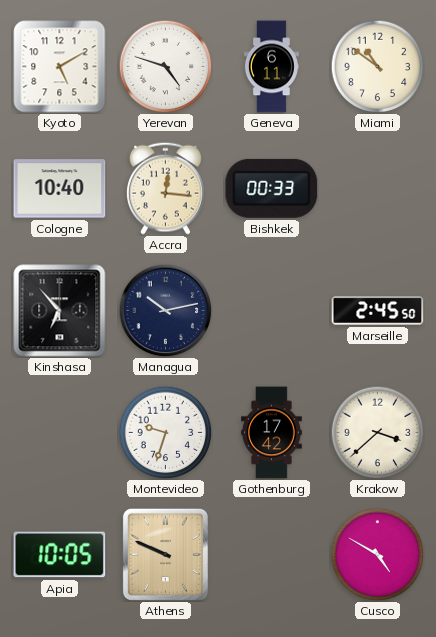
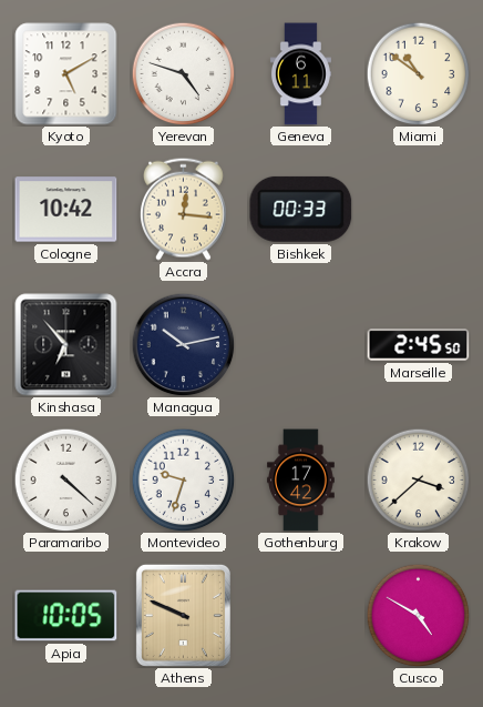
Cologne: 10:40 -> 10:42 (66, 210)
Paramaribo: none -> 4:22 (65, 479)
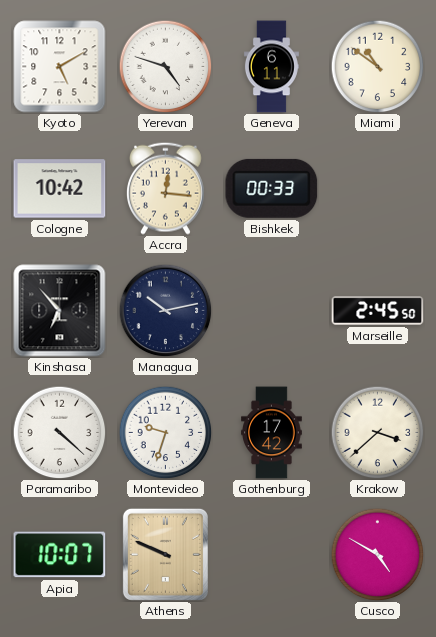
Apia: 10:05 -> 10:07 (60, 555)
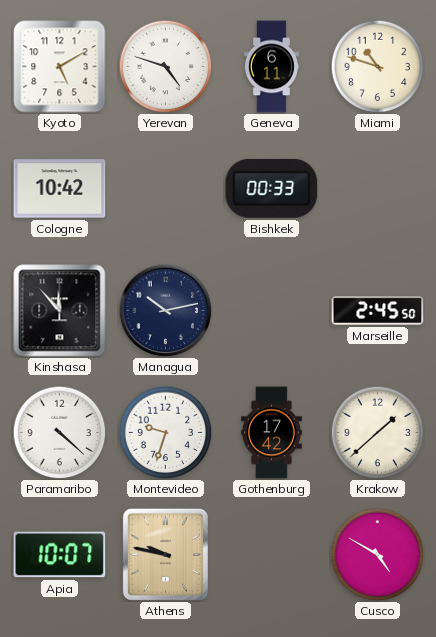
Miami: 10:51 -> 10:48 (377, 66)
Accra: 12:16 -> none (165, 188)
Kinshasa: 6:53 -> 11:53 (60, 311)
Krakow: 3:38 -> 1:38 (377, 432)
Athens: 9:49 -> 9:47 (165, 554)
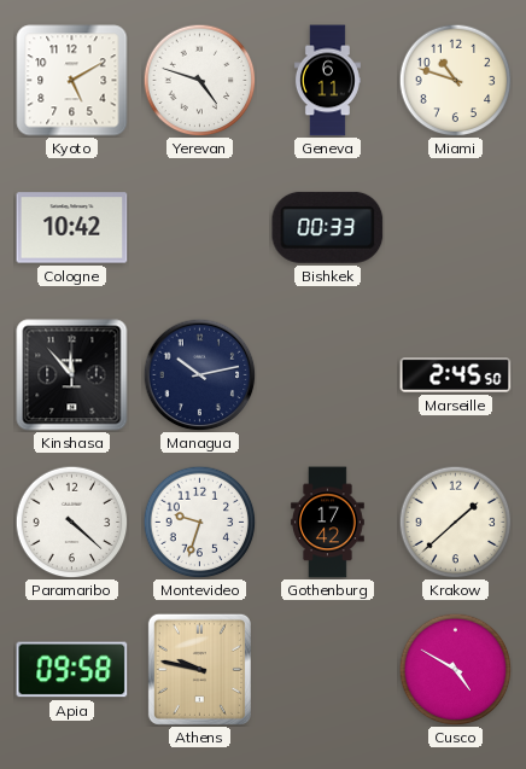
Apia: 10:07 -> 09:58 (72, 670)
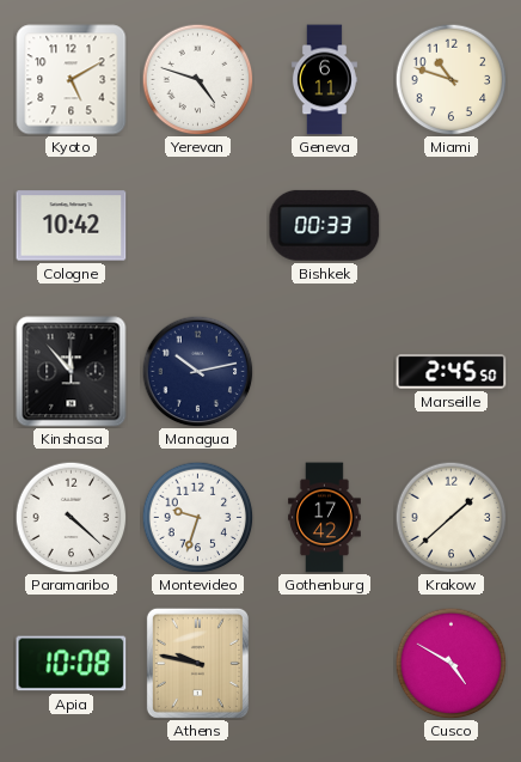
Apia: 09:58 -> 10:08 (72, 664)
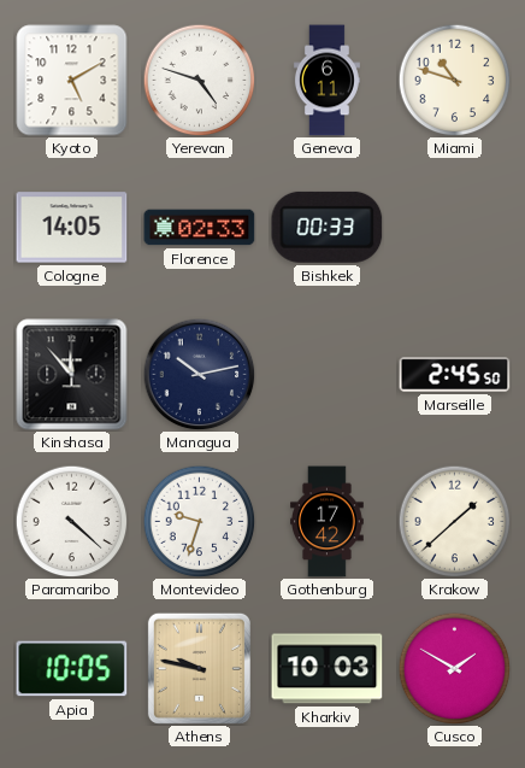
Cologne: 10:42 -> 14:05 (72, 228)
Florence: none -> 02:33 (200, 228)
Apia: 10:08 -> 10:05 (72, 669)
Kharkiv: none -> 10:03 (328, 669)
Cusco: 4:50 -> 1:50 (454, 668)
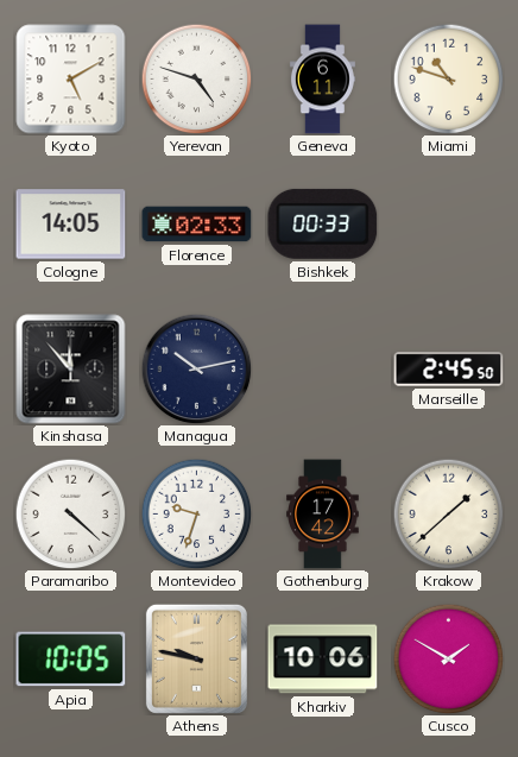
Kharkiv: 10:03 -> 10:06 (323, 660)
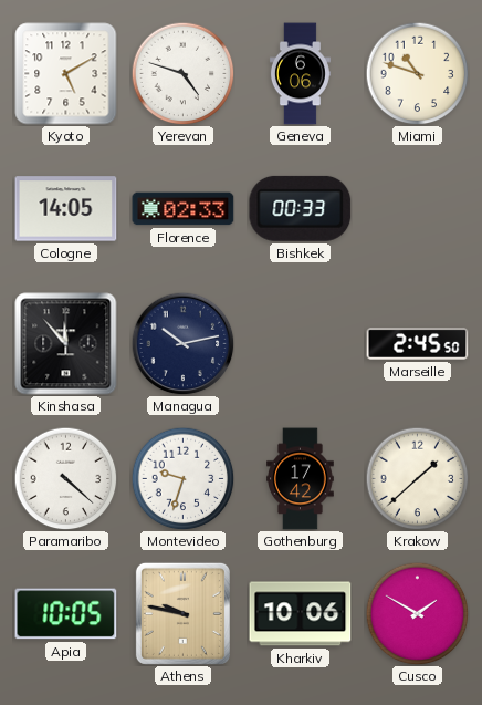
Geneva: 6:11 -> 6:06 (300, 74)
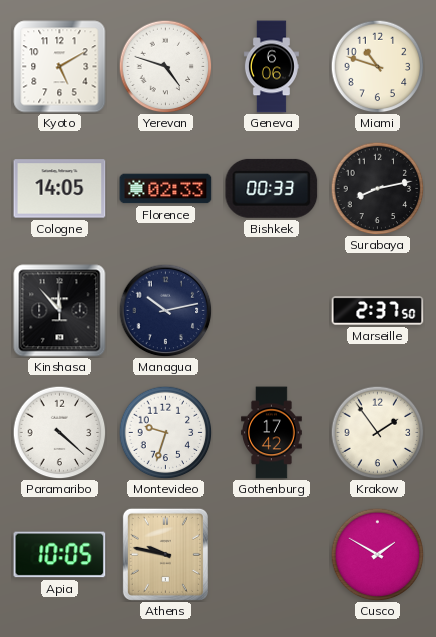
Surabaya: none -> 8:13 (377, 188)
Marseille: 2:45 -> 2:37 (378, 311)
Krakow: 1:38 -> 1:54 (377, 432)
Kharkiv: 10:06 -> none (301, 614)
